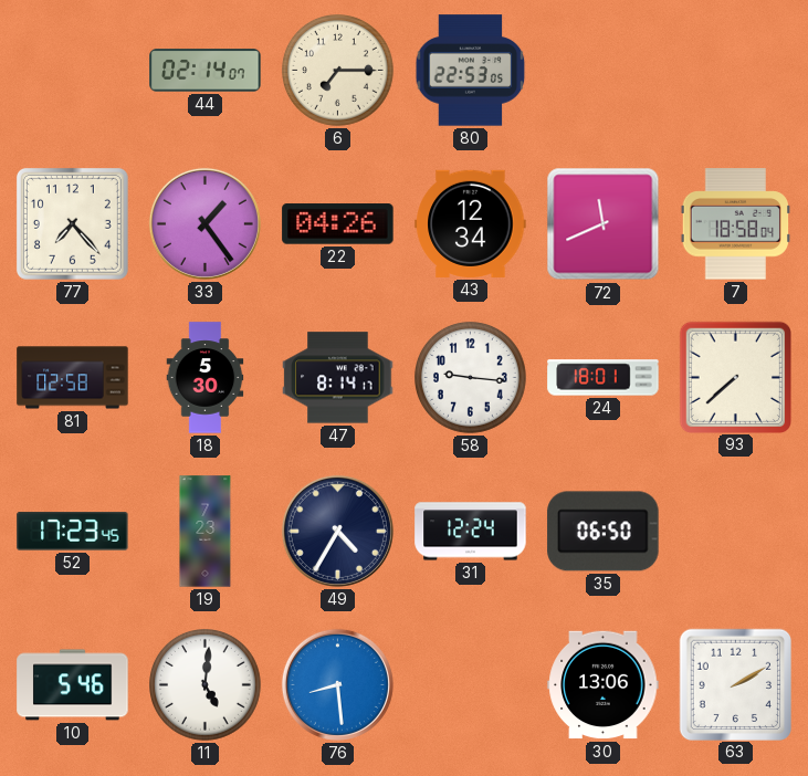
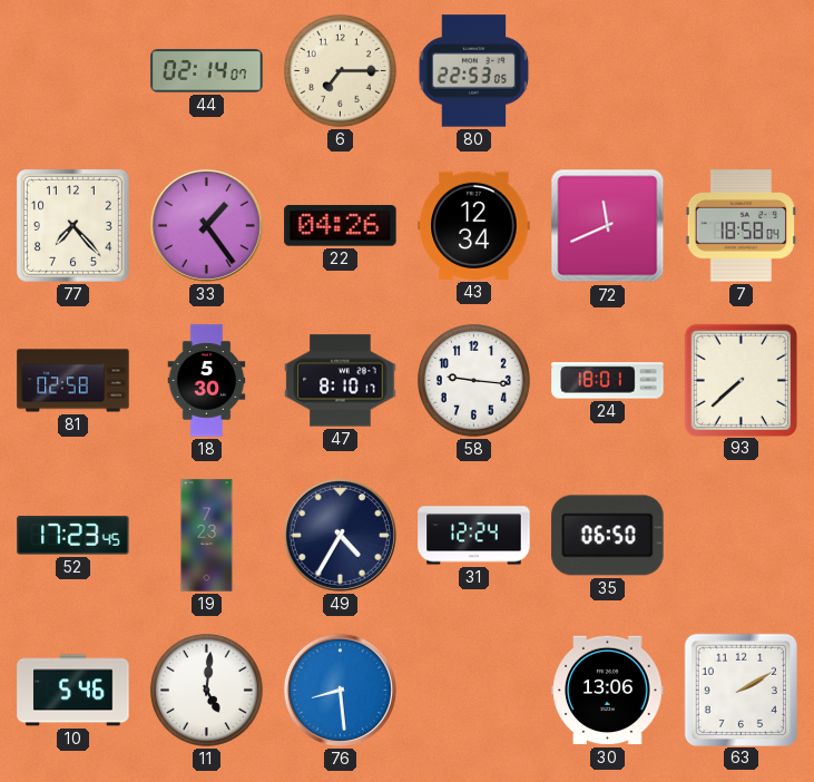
47: 8:14 -> 8:10 (341, 381)
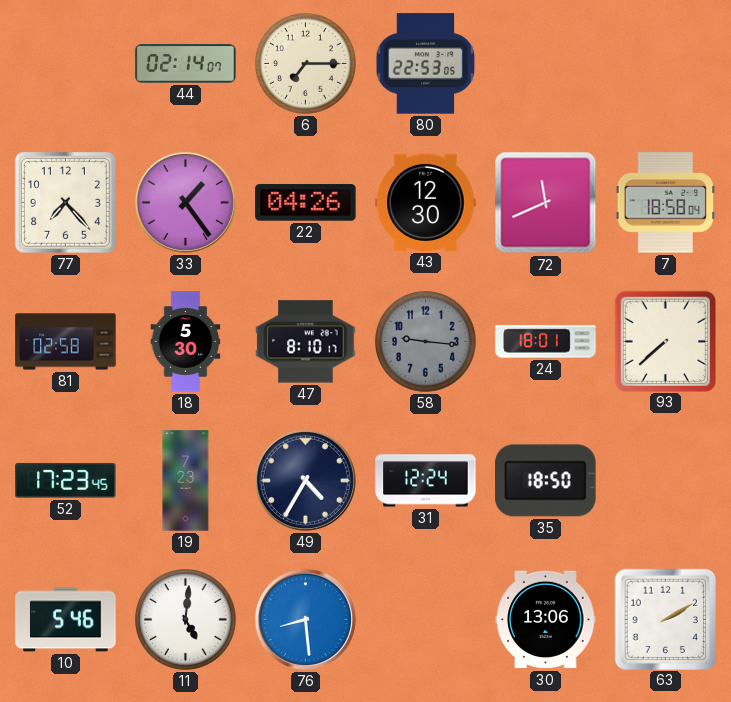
43: 12:34 -> 12:30 (426, 202)
58 dial: white -> grey (426, 342)
35: 06:50 -> 18:50 (546, 481)
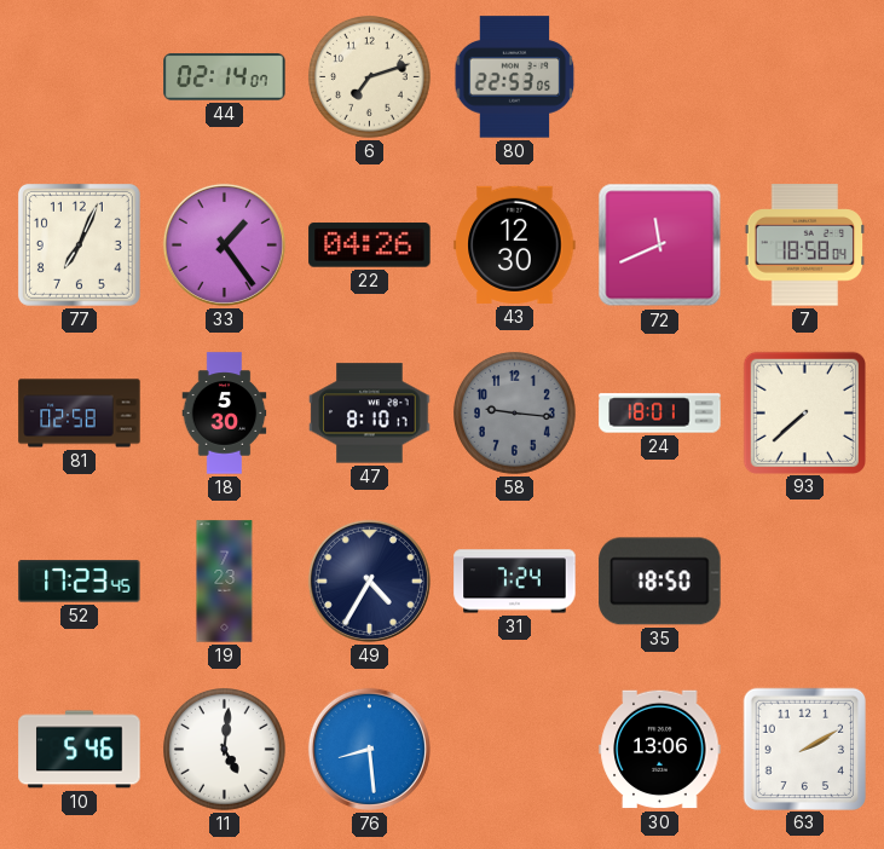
6: 7:15 -> 7:12 (370, 77)
77: 7:23 -> 7:04 (79, 244)
31: 12:24 -> 7:24 (515, 582)
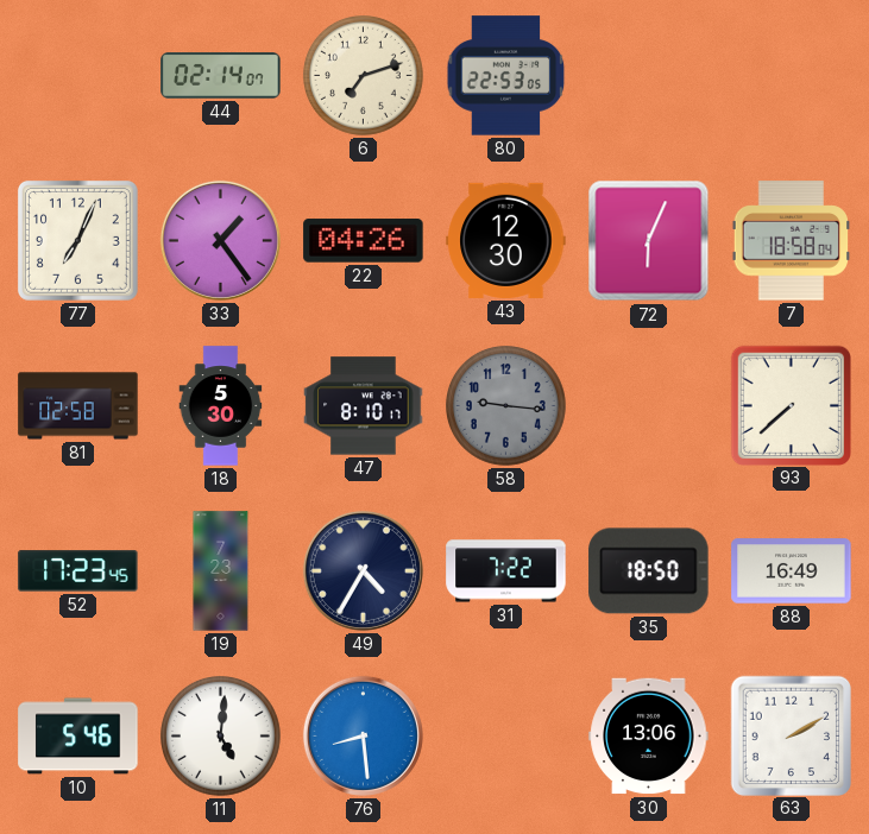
72: 11:41 -> 6:04 (649, 241)
24: 18:01 -> none (660, 414)
31: 7:24 -> 7:22 (506, 571)
88: none -> 16:49 (792, 571)
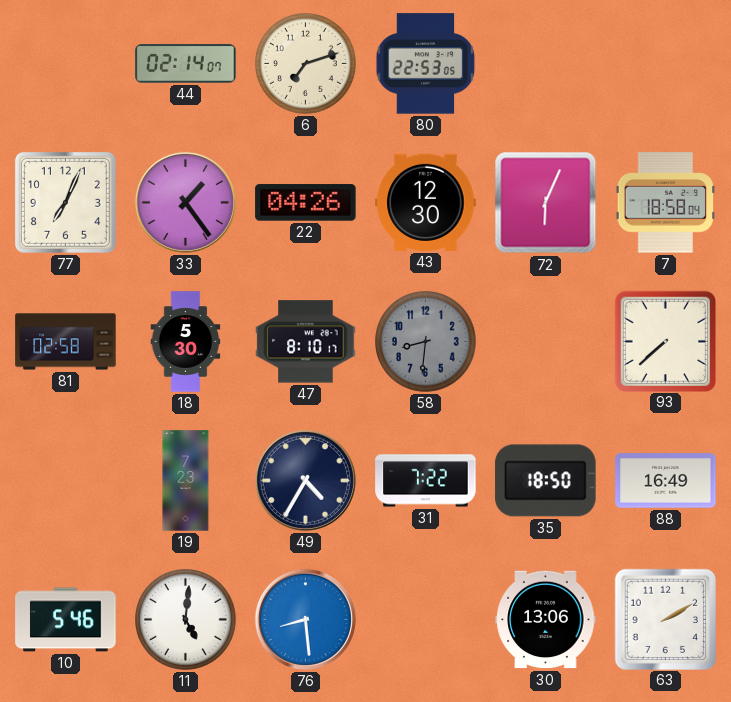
58: 9:16 -> 8:31 (426, 342)
52: 17:23 -> none (78, 571)
